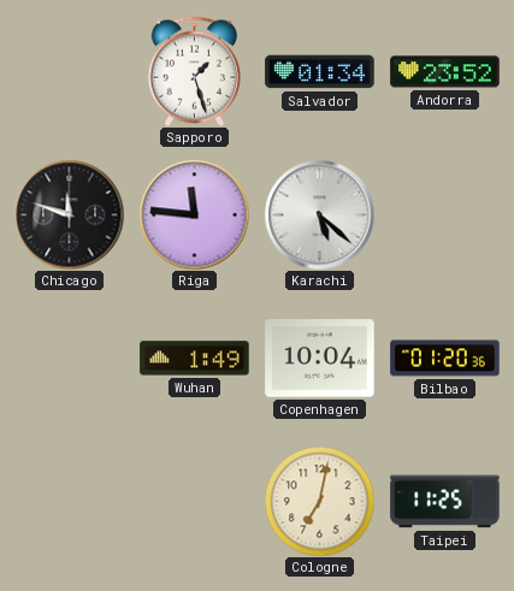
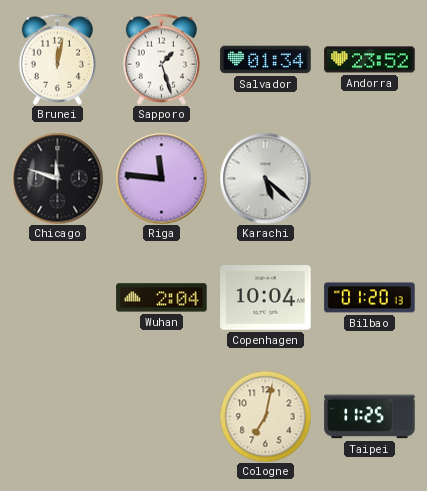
Brunei: none -> 12:02 (58, 59)
Wuhan: 1:49 -> 2:04 (162, 298)
Bilbao: 01:20:36 -> 01:20:13 (370, 298)
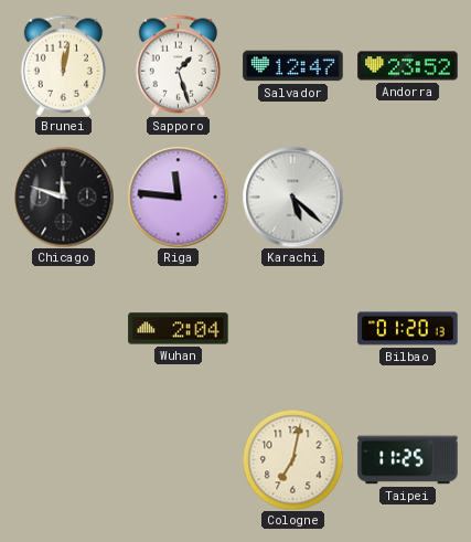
Salvador: 01:34 -> 12:47 (293, 66)
Copenhagen: 10:04 -> none (266, 298)
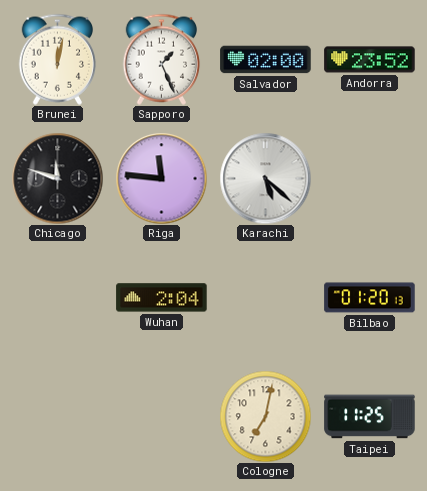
Sapporo: 1:27 -> 1:26 (162, 59)
Salvador: 12:47 -> 02:00 (266, 60)
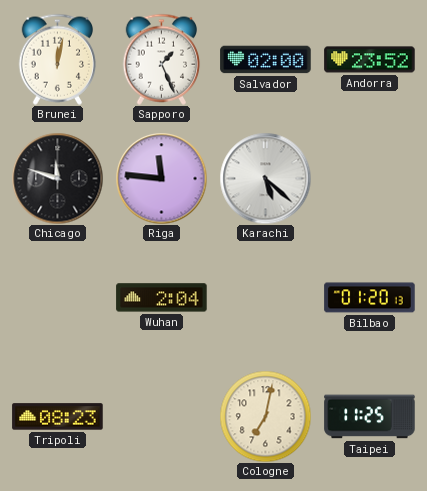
Tripoli: none -> 08:23 (58, 417)
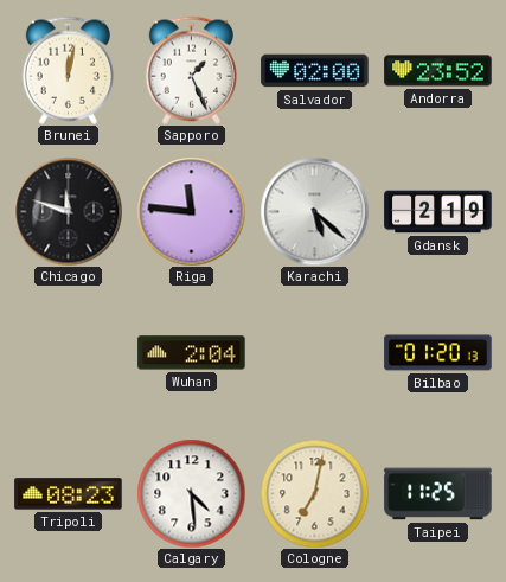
Gdansk: none -> 2:19 (438, 212)
Calgary: none -> 4:29 (191, 493)
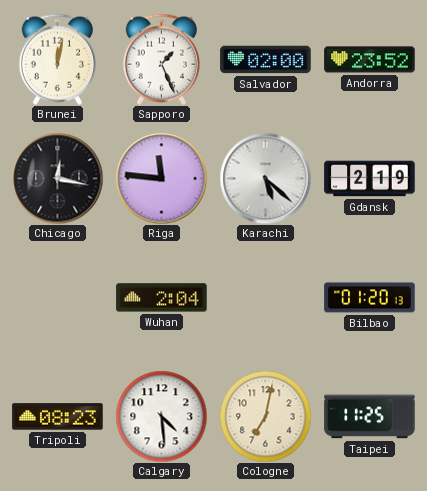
Chicago: 11:48 -> 12:17 (57, 178)
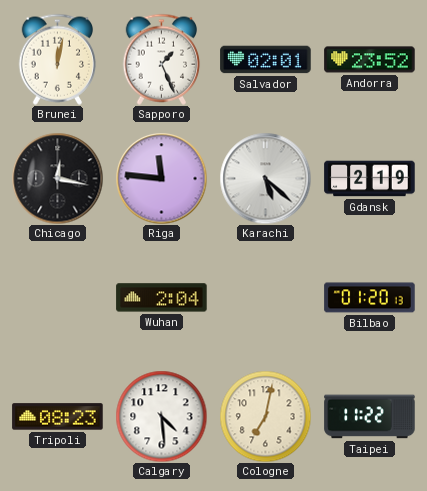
Salvador: 02:00 -> 02:01 (266, 60)
Taipei: 11:25 -> 11:22 (370, 417)
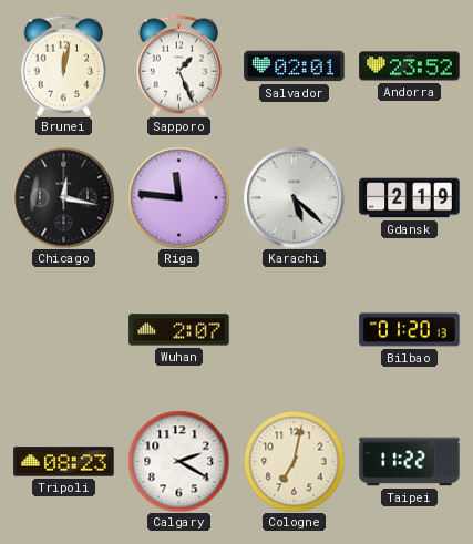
Wuhan: 2:04 -> 2:07 (179, 330)
Calgary: 4:29 -> 2:20 (178, 461)
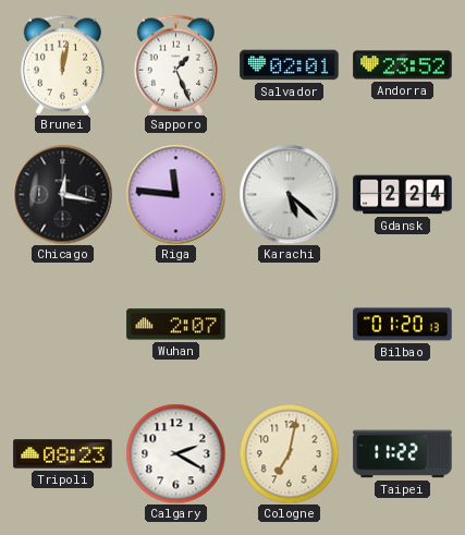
Gdansk: 2:19 -> 2:24 (403, 195)
